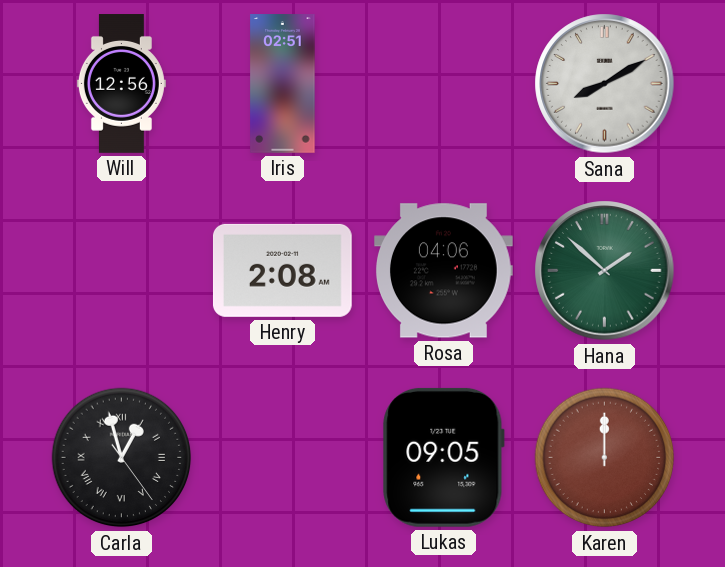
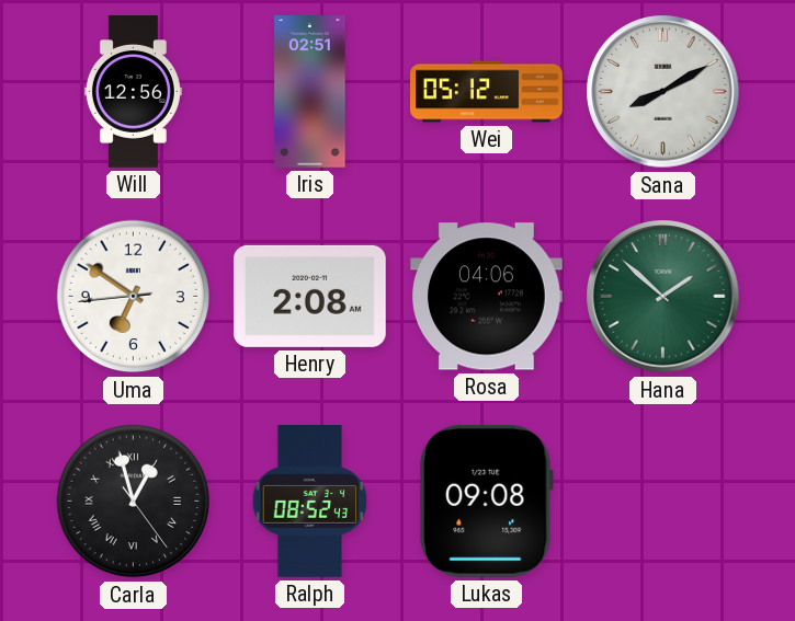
Wei: none -> 05:12 (487, 92)
Uma: none -> 6:50 (134, 297)
Ralph: none -> 08:52 (310, 502)
Lukas: 09:05 -> 09:08 (487, 501)
Karen: 12:00 -> none (605, 458)
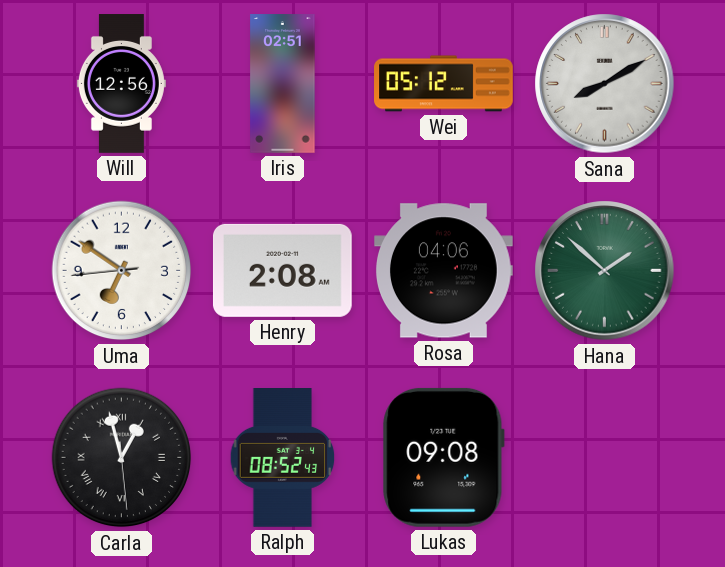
Carla: 12:57:24 -> 12:57:29 (122, 458)
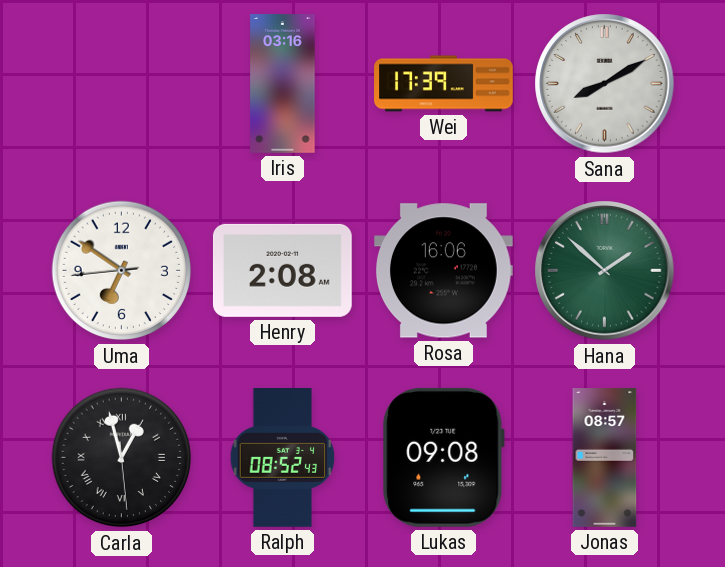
Will: 12:56 -> none (121, 84)
Iris: 02:51 -> 03:16 (283, 84)
Wei: 05:12 -> 17:39 (444, 84)
Rosa: 04:06 -> 16:06 (444, 271)
Jonas: none -> 08:57 (605, 458)
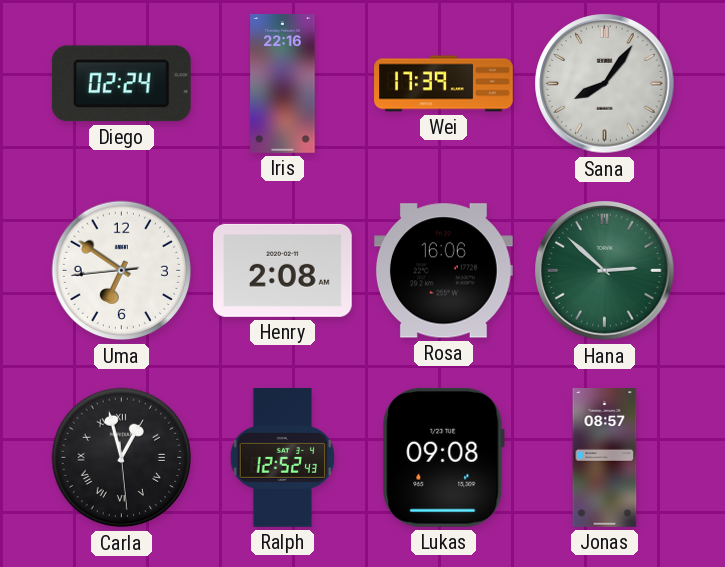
Diego: none -> 02:24 (121, 84)
Iris: 03:16 -> 22:16 (283, 84)
Sana: 8:10 -> 8:06 (605, 84)
Hana: 1:52 -> 2:52 (605, 271)
Ralph: 08:52 -> 12:52 (283, 458)
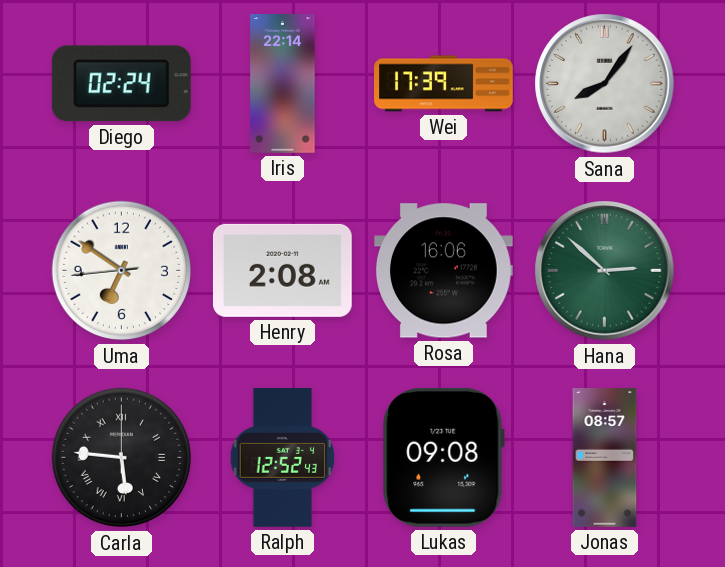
Iris: 22:16 -> 22:14 (283, 84)
Carla: 12:57 -> 5:46 (122, 458)
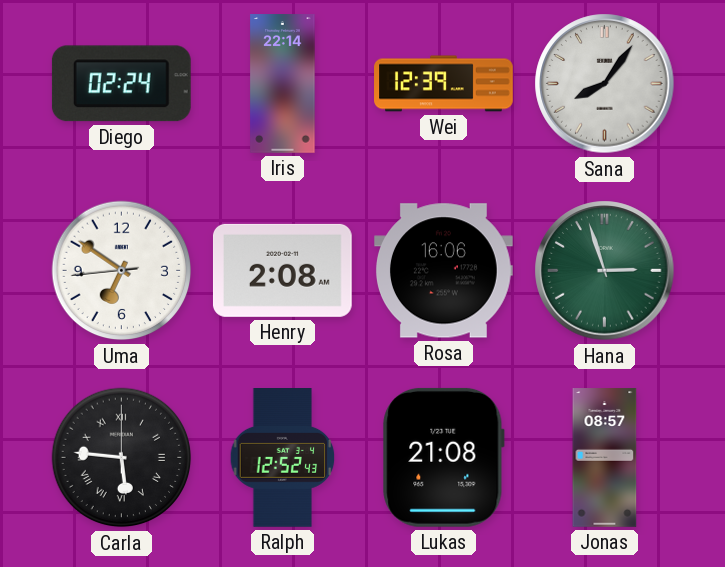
Wei: 17:39 -> 12:39 (444, 84)
Hana: 2:52 -> 2:57 (605, 271)
Lukas: 09:08 -> 21:08 (444, 457)
